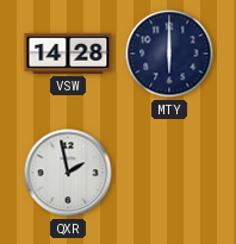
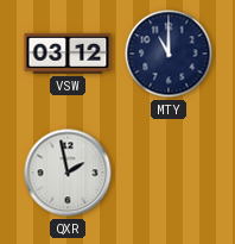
VSW: 14:28 -> 03:12 (68, 54)
MTY: 6:00 -> 11:00 (169, 54)
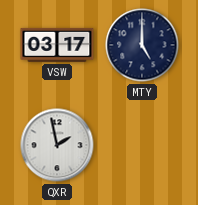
VSW: 03:12 -> 03:17 (57, 45)
MTY: 11:00 -> 5:00 (142, 45)
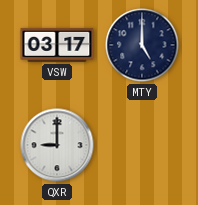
QXR: 1:58 -> 9:00 (57, 145)
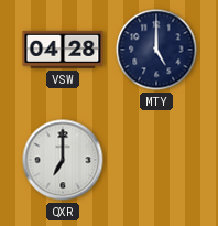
VSW: 03:17 -> 04:28 (63, 50)
QXR: 9:00 -> 7:00 (63, 160)
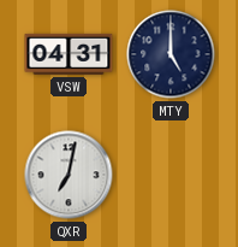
VSW: 04:28 -> 04:31 (69, 54)
QXR: 7:00 -> 7:02 (69, 175)
